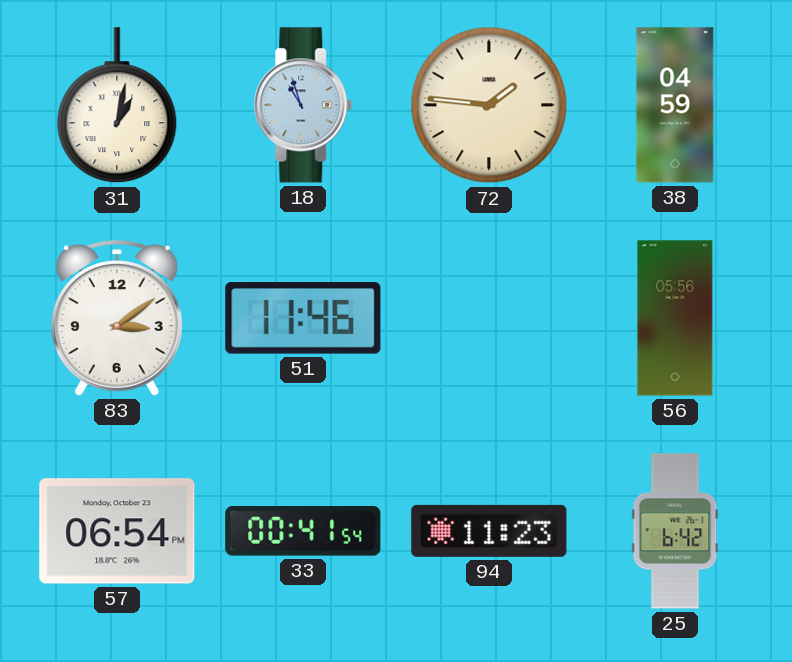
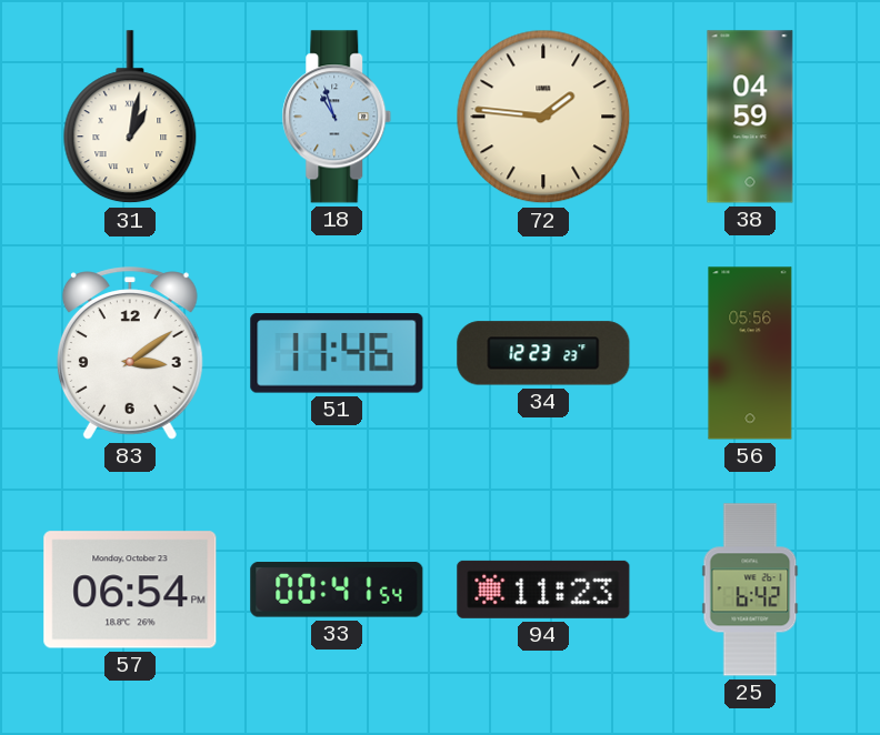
34: none -> 12:23 (543, 353)
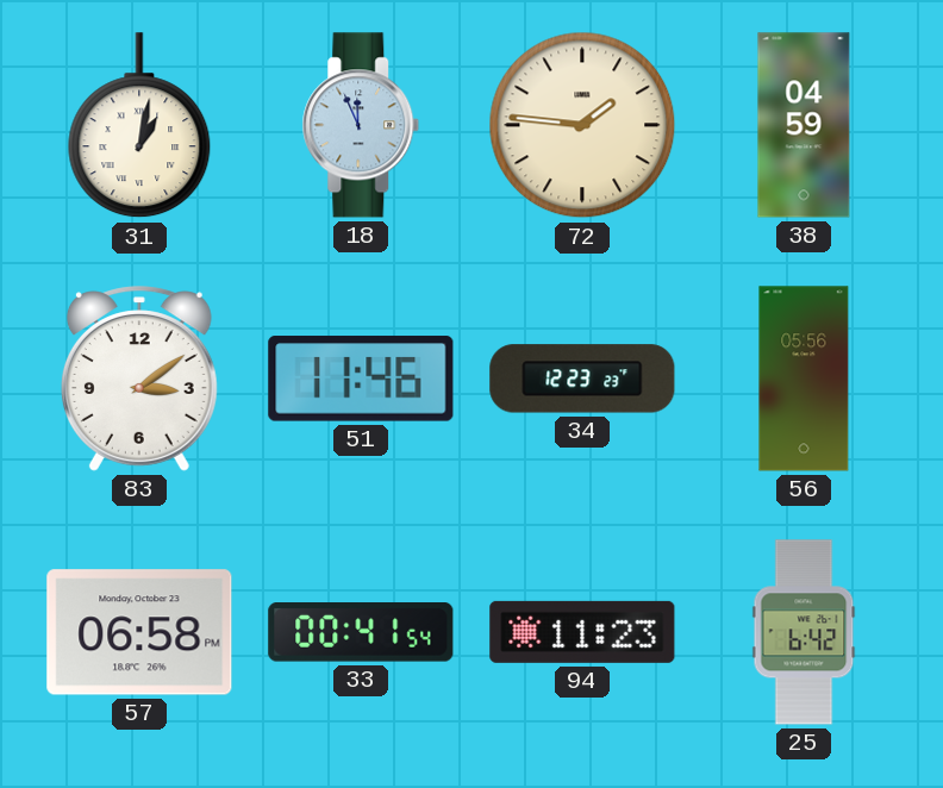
18: 10:57 -> 11:56 (361, 125)
57: 06:54 -> 06:58 (139, 632)
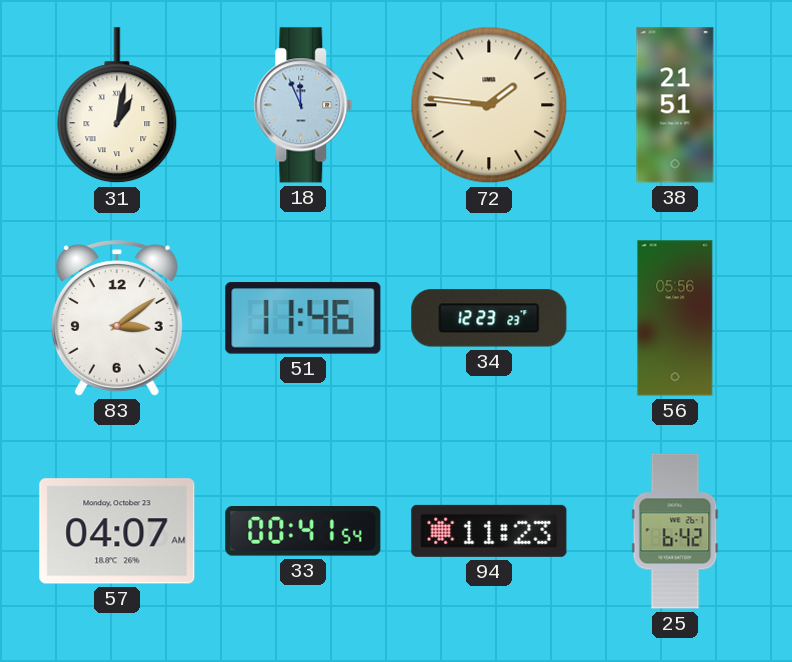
38: 04:59 -> 21:51 (675, 105)
57: 06:58 -> 04:07 (117, 531)
